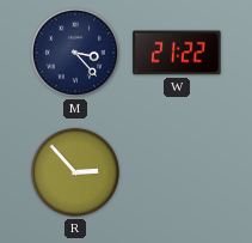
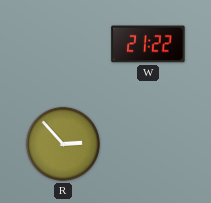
M: 3:23 -> none (75, 53)
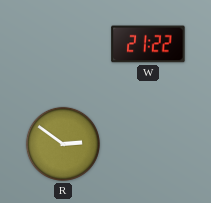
R: 2:53 -> 2:51 (63, 144)
